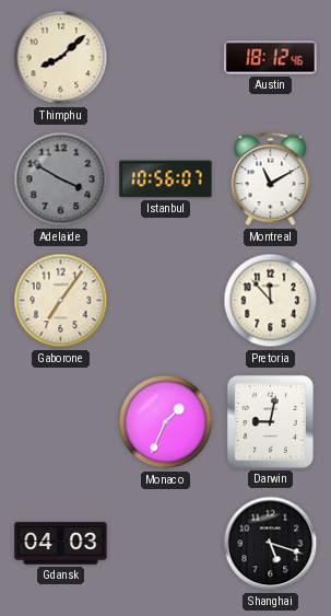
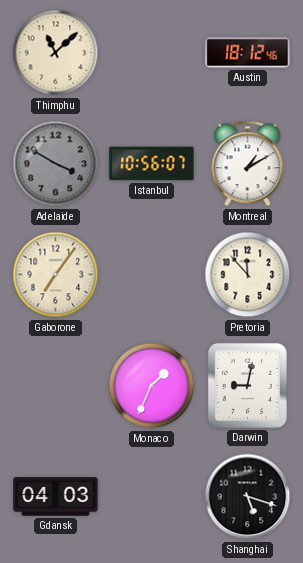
Thimphu: 8:08 -> 11:08 (56, 53)
Montreal: 11:10 -> 1:10 (248, 164)
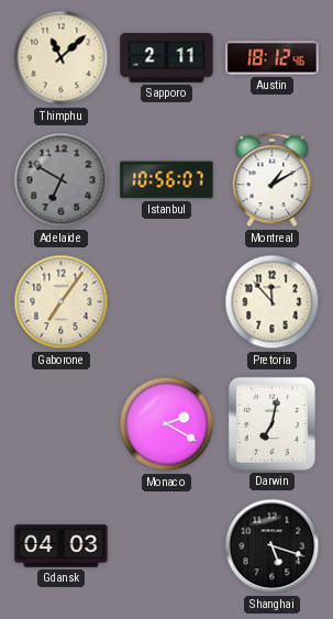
Sapporo: none -> 2:11 (167, 57)
Adelaide: 3:50 -> 6:50 (62, 180)
Monaco: 1:34 -> 2:20 (167, 424)
Darwin: 9:02 -> 7:02 (271, 423)
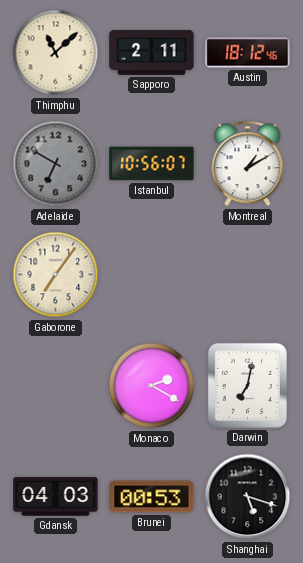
Pretoria: 11:53 -> none (273, 302)
Brunei: none -> 00:53 (152, 497)
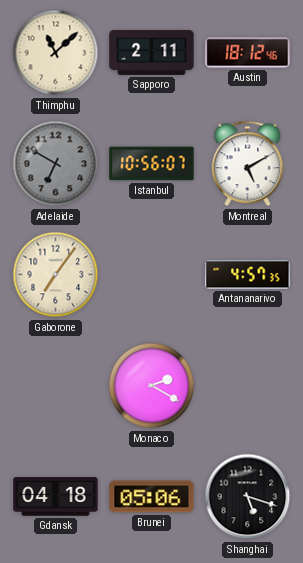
Montreal: 1:10 -> 5:10 (248, 164)
Antananarivo: none -> 4:57 (248, 275)
Darwin: 7:02 -> none (247, 385)
Gdansk: 04:03 -> 04:18 (56, 497)
Brunei: 00:53 -> 05:06 (152, 497)
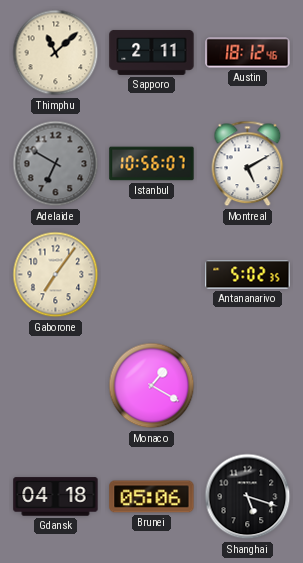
Antananarivo: 4:57 -> 5:02 (248, 275)
Monaco: 2:20 -> 1:20 (152, 386)
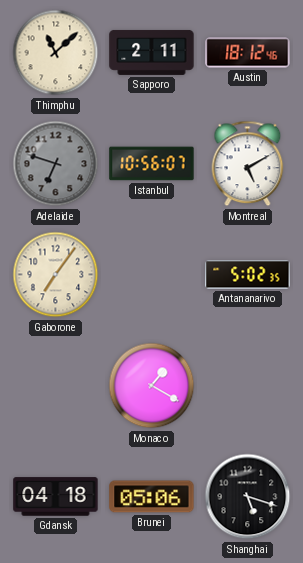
Adelaide: 6:50 -> 6:48 (56, 164)
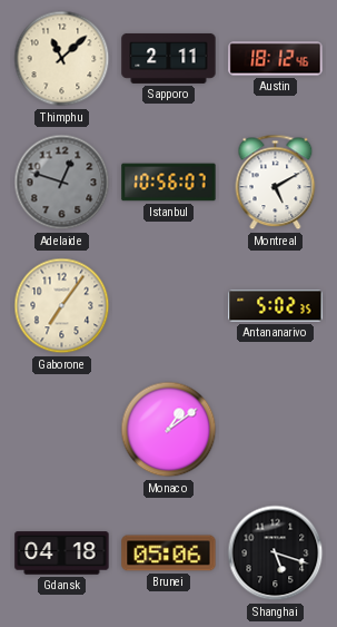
Adelaide: 6:48 -> 12:48 (62, 183)
Monaco: 1:20 -> 1:09 (169, 430)
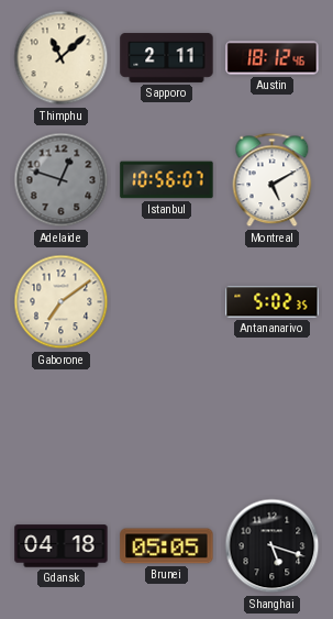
Gaborone: 7:06 -> 7:09 (62, 302)
Monaco: 1:09 -> none (169, 430)
Brunei: 05:06 -> 05:05 (167, 546)
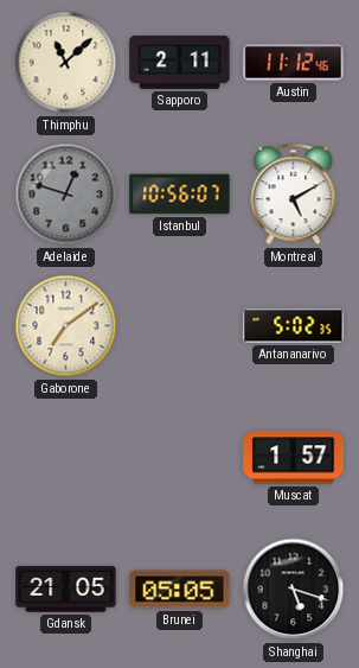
Austin: 18:12 -> 11:12 (294, 63)
Muscat: none -> 1:57 (294, 458)
Gdansk: 04:18 -> 21:05 (66, 590)
